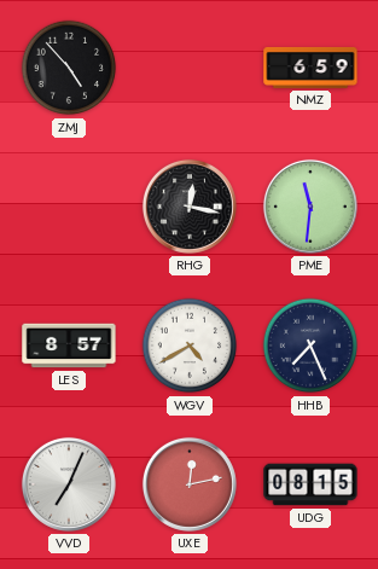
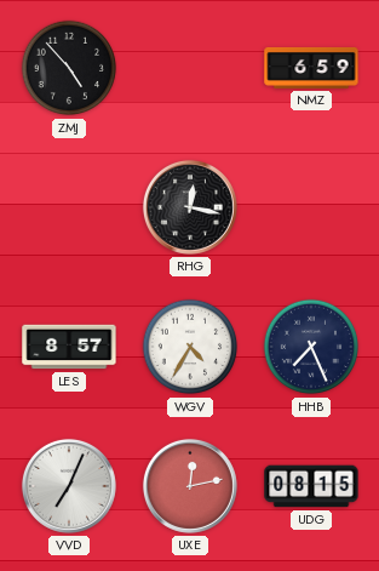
PME: 11:31 -> none (310, 207)
WGV: 4:40 -> 4:35 (190, 347)
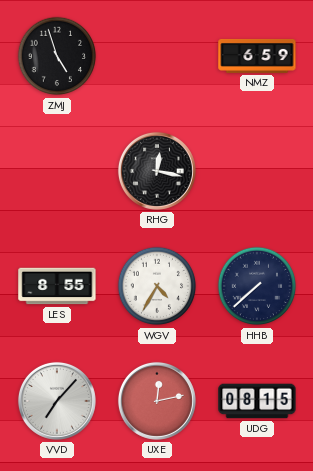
ZMJ: 4:53 -> 4:57 (57, 56)
LES: 8:57 -> 8:55 (57, 286)
HHB: 7:26 -> 7:38 (257, 286)
VVD: 7:04 -> 7:07 (57, 401)
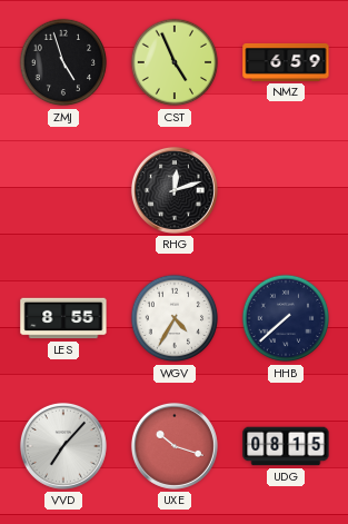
CST: none -> 4:56 (175, 62)
RHG: 12:17 -> 12:12 (175, 190)
UXE: 12:13 -> 10:18 (175, 446)
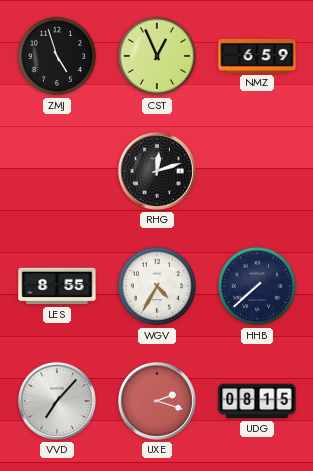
CST: 4:56 -> 12:56 (157, 56)
UXE: 10:18 -> 2:18 (157, 401)
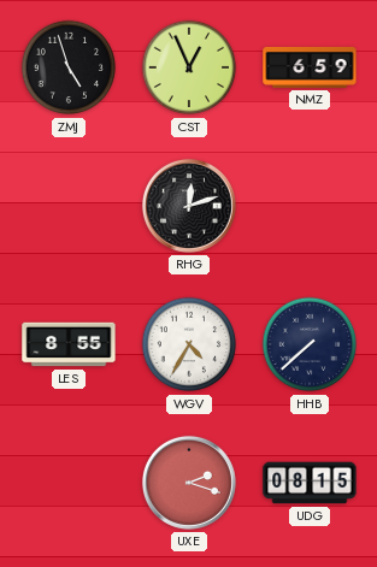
VVD: 7:07 -> none (57, 401)
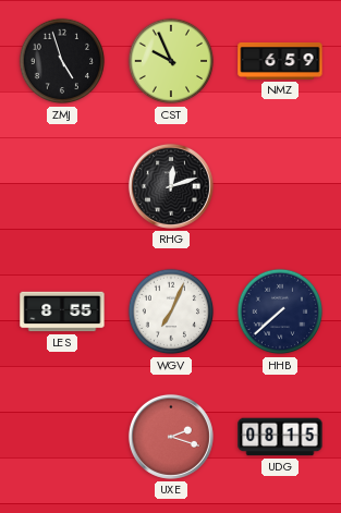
CST: 12:56 -> 9:56 (171, 61)
WGV: 4:35 -> 7:04 (171, 312)
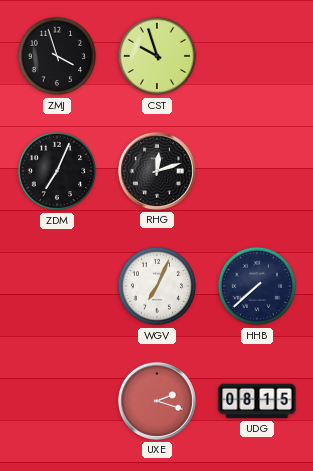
ZMJ: 4:57 -> 3:57 (57, 56)
CST: 9:56 -> 9:57 (157, 56)
NMZ: 6:59 -> none (280, 61)
ZDM: none -> 7:04 (57, 171)
LES: 8:55 -> none (62, 312)
